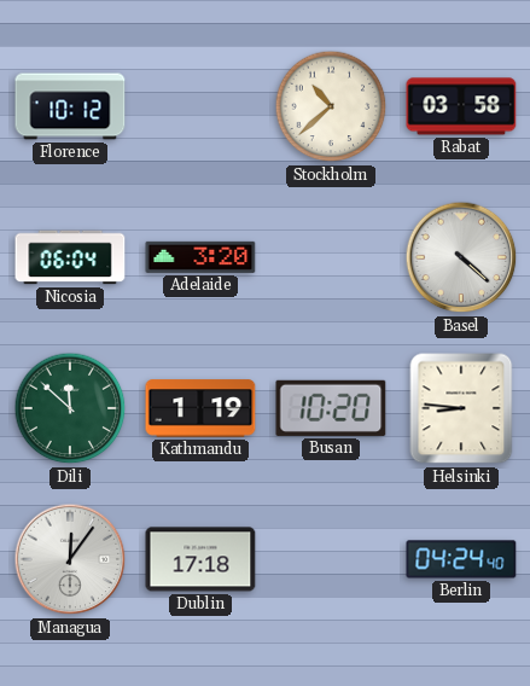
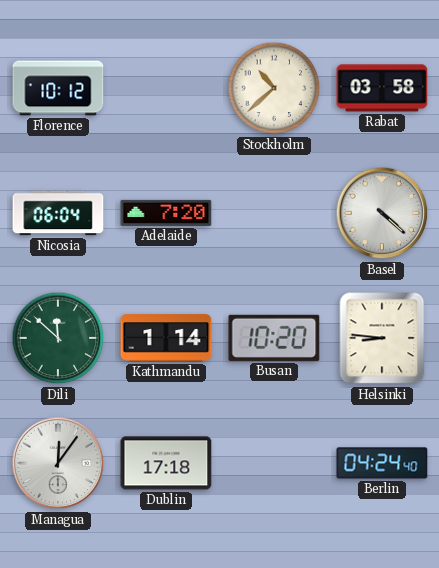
Adelaide: 3:20 -> 7:20 (166, 213)
Kathmandu: 1:19 -> 1:14 (166, 338)
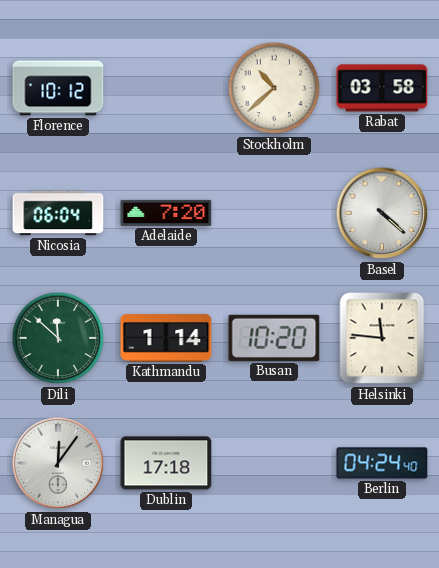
Helsinki: 8:46 -> 11:46 (382, 338)
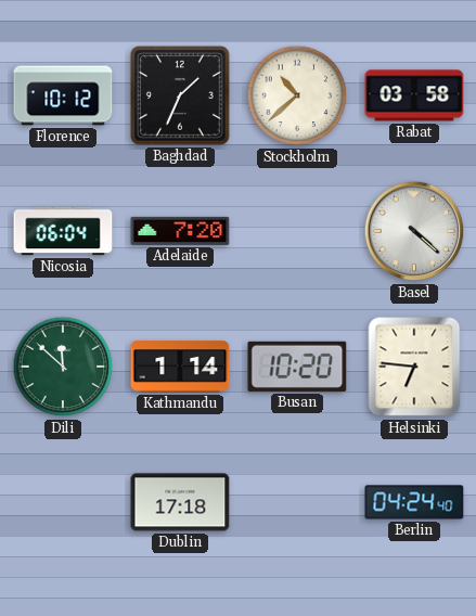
Baghdad: none -> 1:34 (180, 95)
Helsinki: 11:46 -> 6:46 (414, 367)
Managua: 12:06 -> none (58, 463)
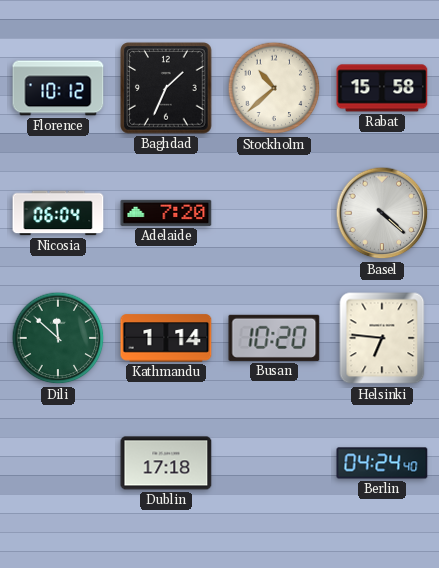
Rabat: 03:58 -> 15:58 (382, 88)
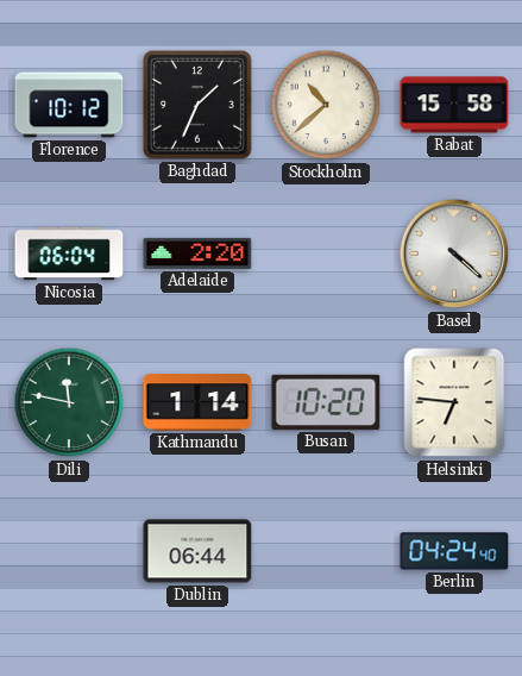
Adelaide: 7:20 -> 2:20 (197, 253)
Dili: 11:52 -> 11:47 (69, 402)
Dublin: 17:18 -> 06:44 (197, 551)
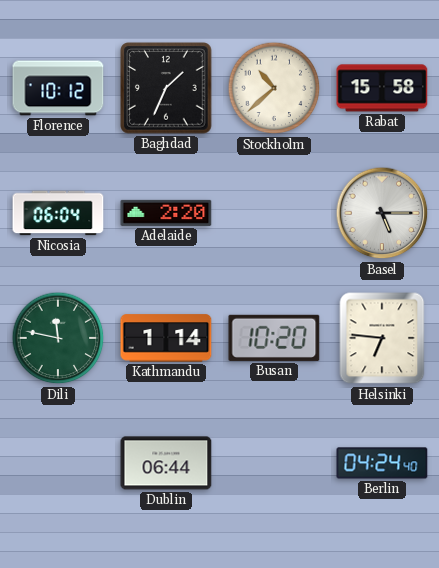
Basel: 4:22 -> 5:15 (382, 213)
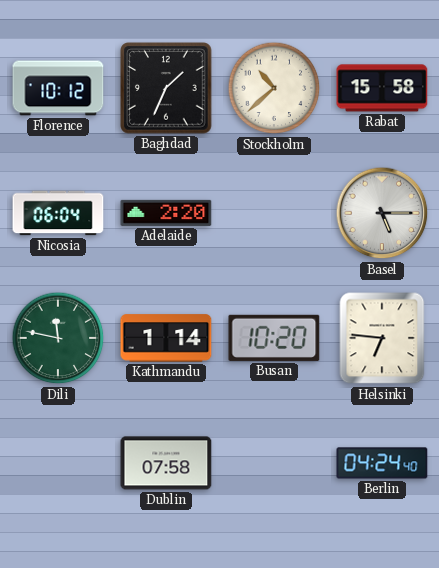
Dublin: 06:44 -> 07:58 (166, 463)
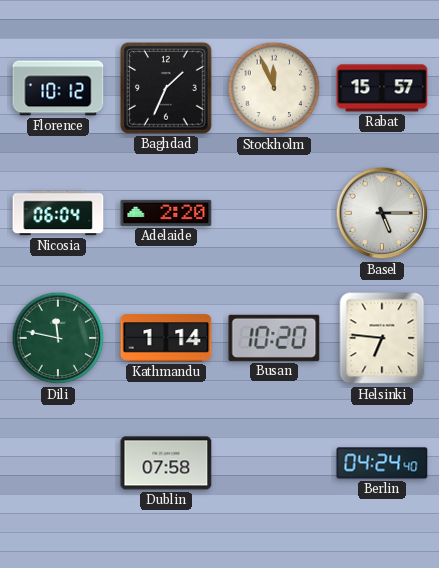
Stockholm: 10:38 -> 11:56 (274, 88)
Rabat: 15:58 -> 15:57 (382, 88)
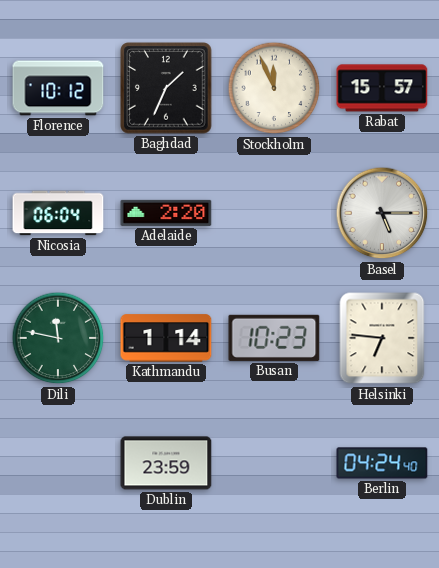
Busan: 10:20 -> 10:23 (274, 338)
Dublin: 07:58 -> 23:59 (166, 463)
